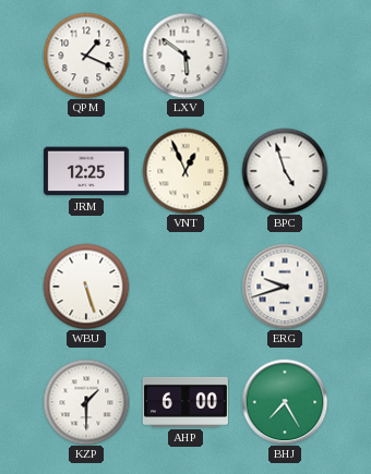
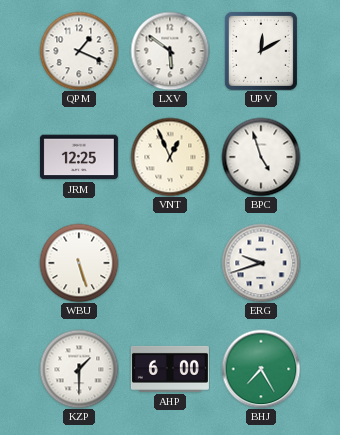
UPV: none -> 12:10 (261, 51)
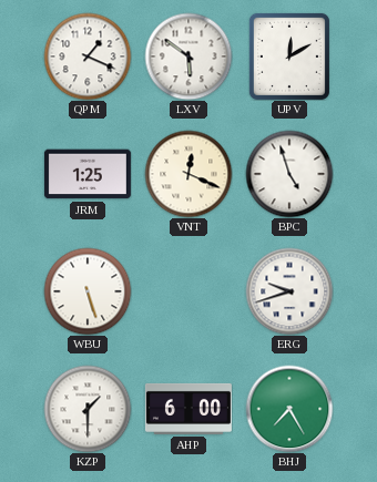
JRM: 12:25 -> 1:25 (88, 174)
VNT: 12:56 -> 12:19 (188, 174)
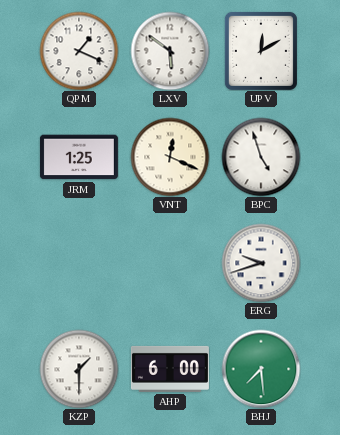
WBU: 5:27 -> none (88, 291)
BHJ: 7:25 -> 7:29 (261, 369)
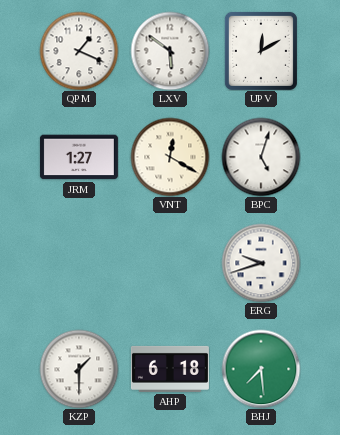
JRM: 1:25 -> 1:27 (79, 157)
VNT: 12:19 -> 12:20 (170, 157)
BPC: 4:57 -> 5:03 (261, 157)
AHP: 6:00 -> 6:18 (170, 369)
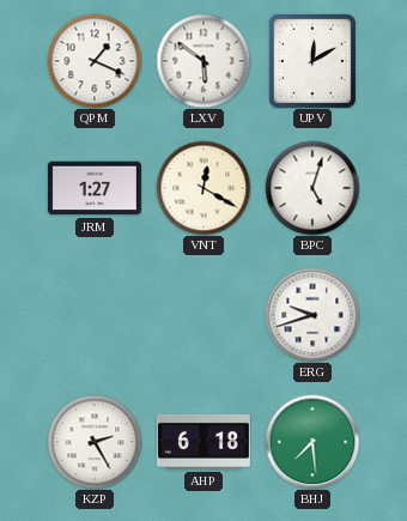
KZP: 1:30 -> 2:25 (95, 442)
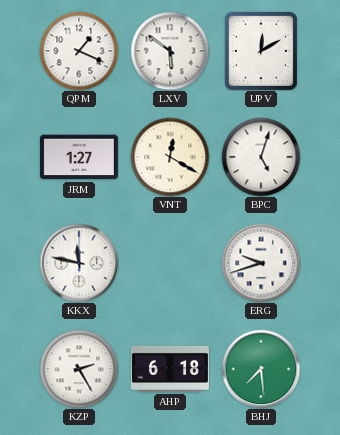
KKX: none -> 11:47 (79, 263)
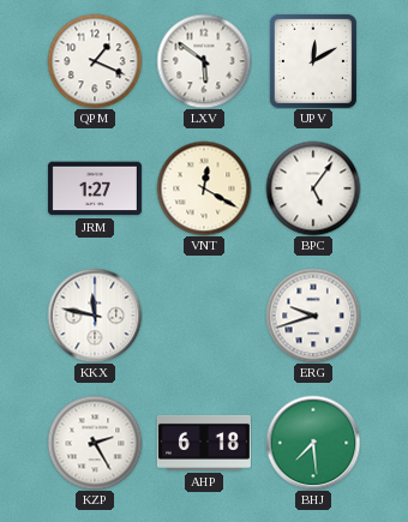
BPC: 5:03 -> 5:06 (313, 188)
